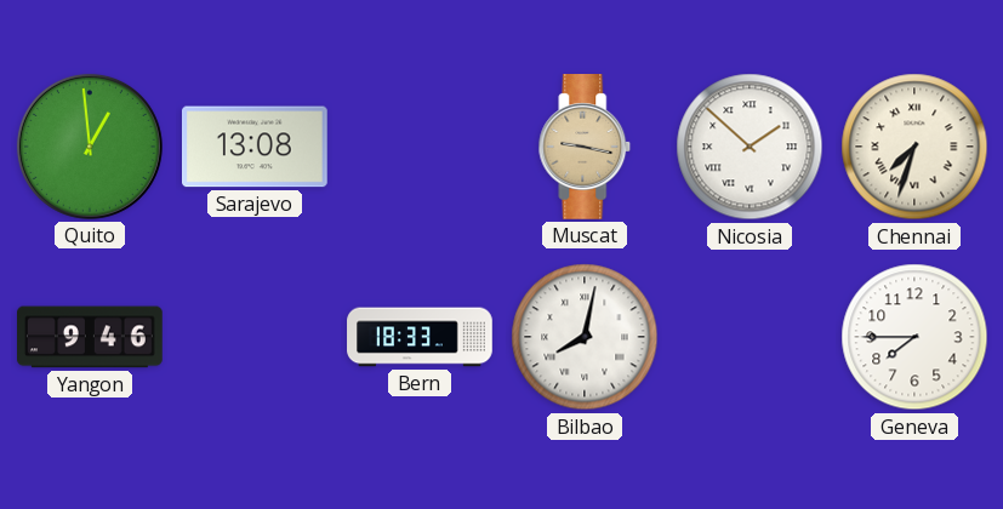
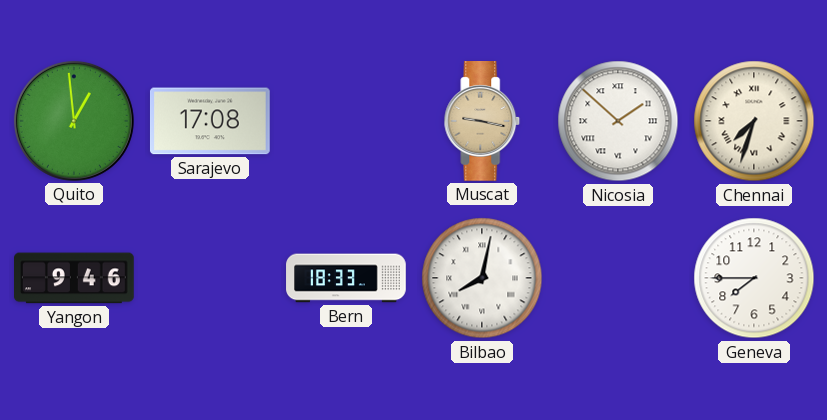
Sarajevo: 13:08 -> 17:08 (210, 121)
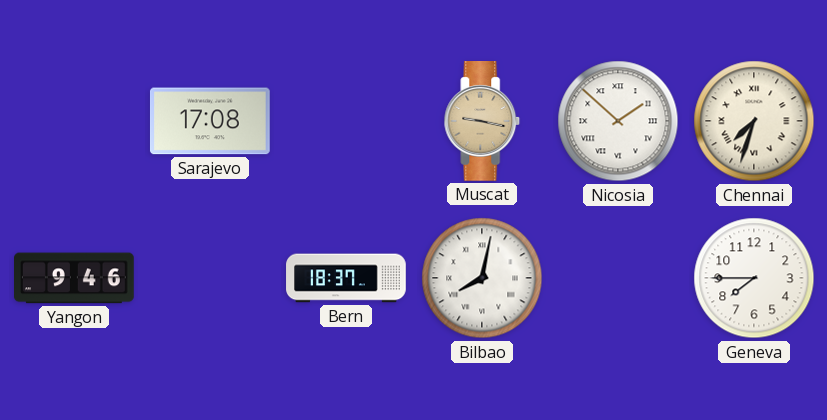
Quito: 12:59 -> none (74, 121)
Bern: 18:33 -> 18:37 (346, 278)
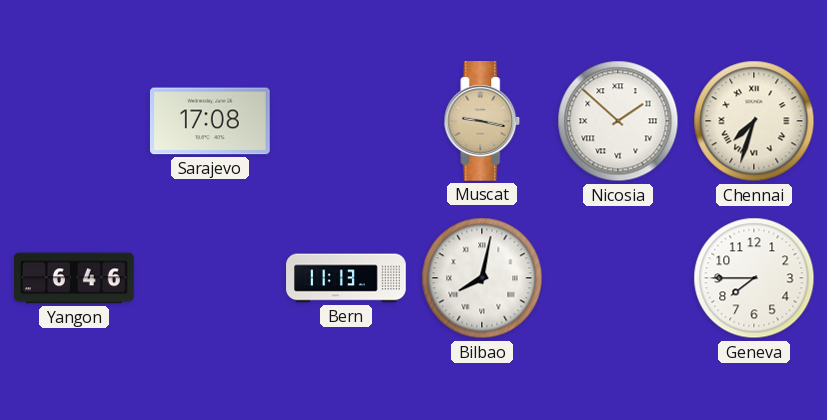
Yangon: 9:46 -> 6:46 (75, 278)
Bern: 18:37 -> 11:13 (346, 278)
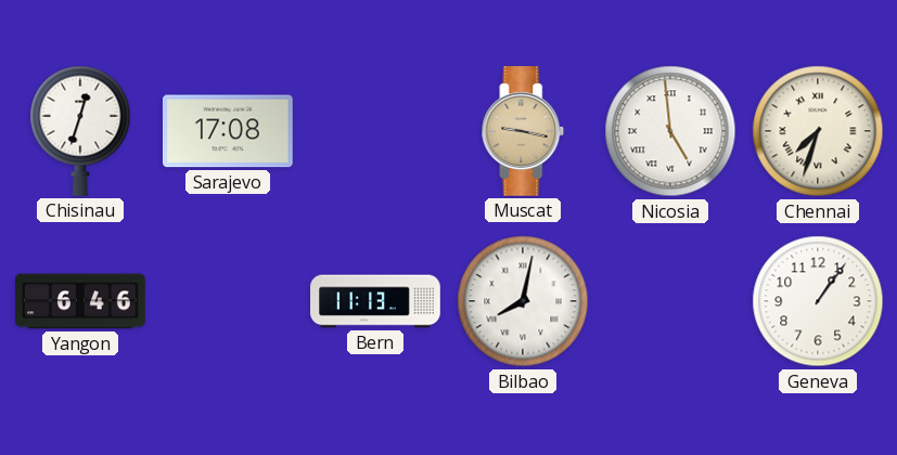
Chisinau: none -> 12:33 (80, 131)
Nicosia: 1:52 -> 4:59 (670, 131)
Geneva: 7:45 -> 1:06 (818, 301)
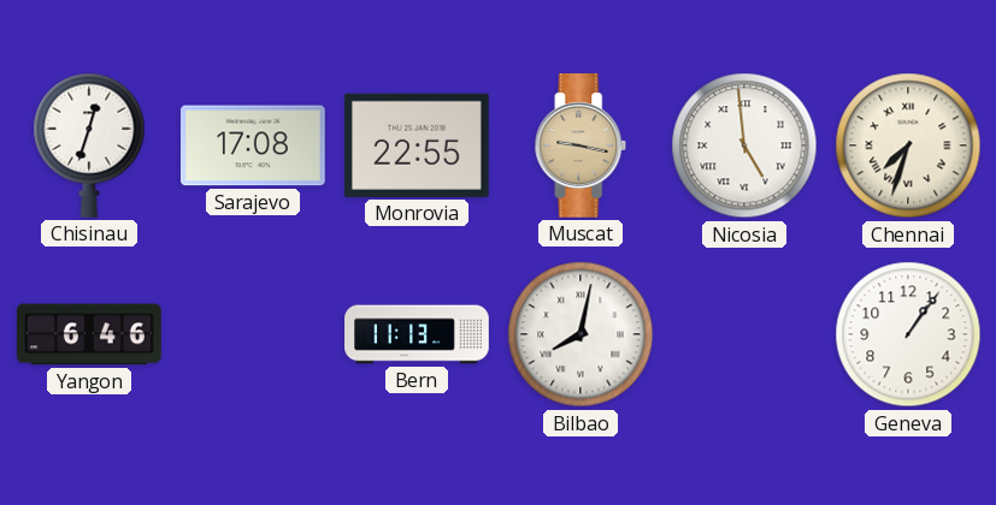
Monrovia: none -> 22:55 (417, 145)
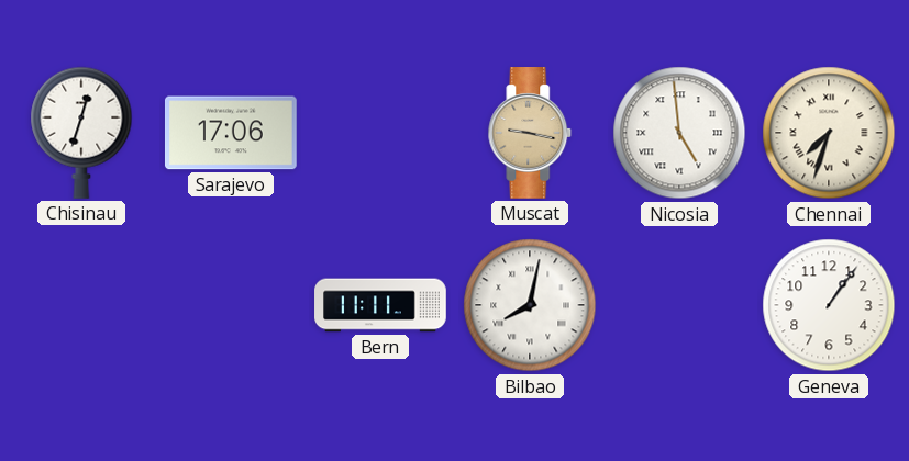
Sarajevo: 17:08 -> 17:06 (231, 133)
Monrovia: 22:55 -> none (417, 145)
Yangon: 6:46 -> none (90, 334)
Bern: 11:13 -> 11:11 (380, 305)
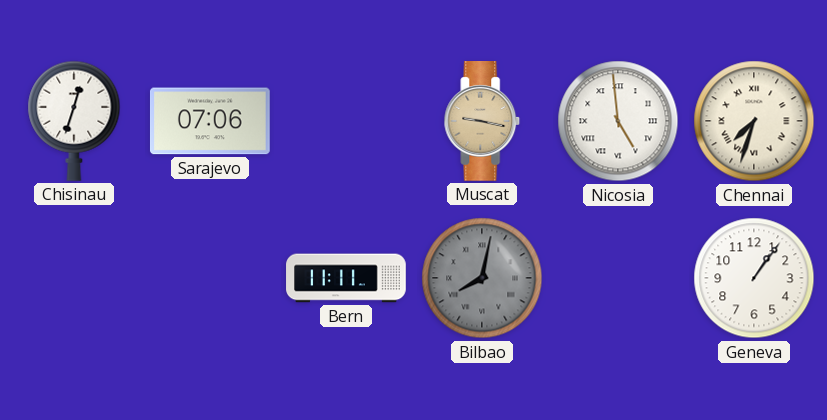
Sarajevo: 17:06 -> 07:06 (210, 121)
Bilbao dial: white -> grey (482, 278)
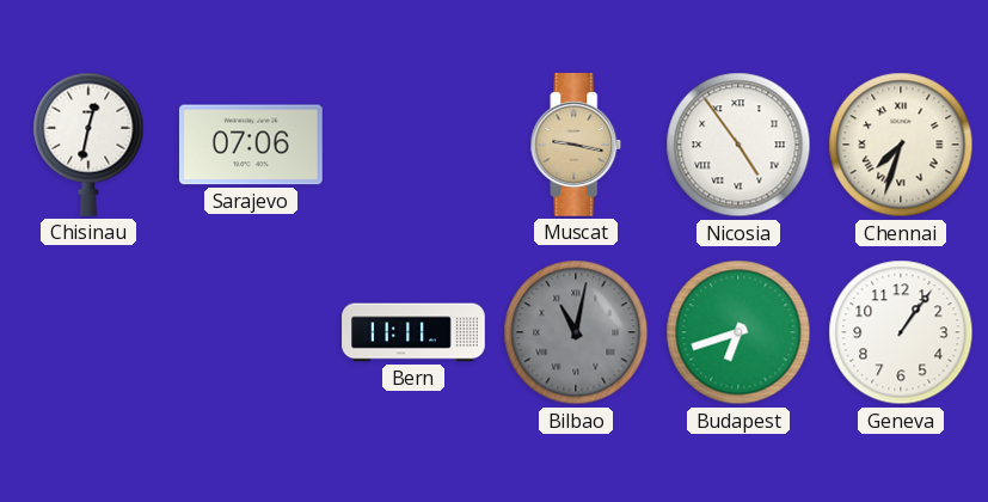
Chisinau: 12:33 -> 12:32 (88, 145)
Nicosia: 4:59 -> 4:54 (738, 145)
Bilbao: 8:02 -> 11:02 (576, 332)
Budapest: none -> 6:42 (738, 332)
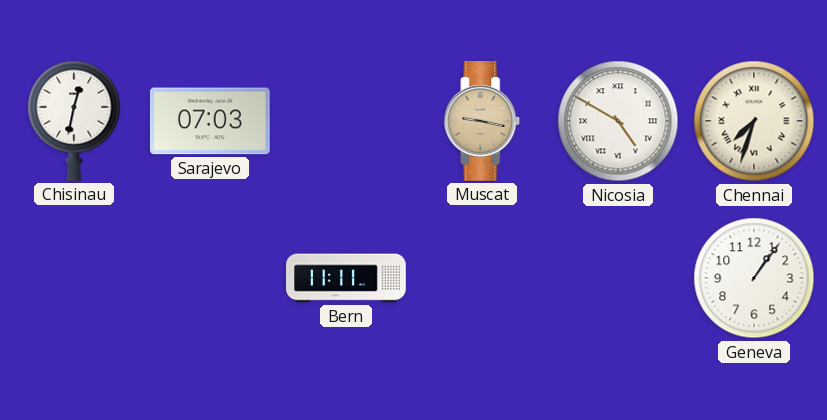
Sarajevo: 07:06 -> 07:03 (210, 121)
Nicosia: 4:54 -> 4:50 (618, 121)
Bilbao: 11:02 -> none (576, 332)
Budapest: 6:42 -> none (738, 332)
